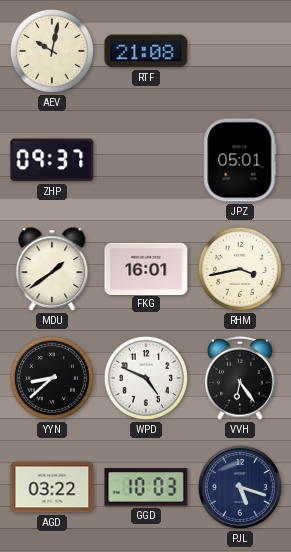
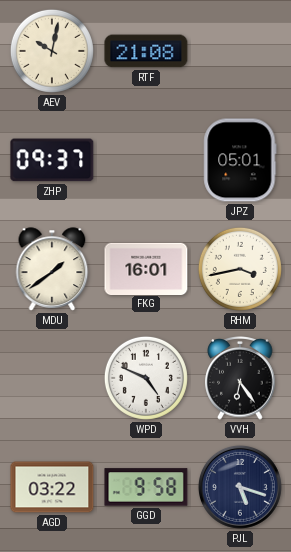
YYN: 8:38 -> none (52, 378)
GGD: 10:03 -> 9:58 (146, 487)
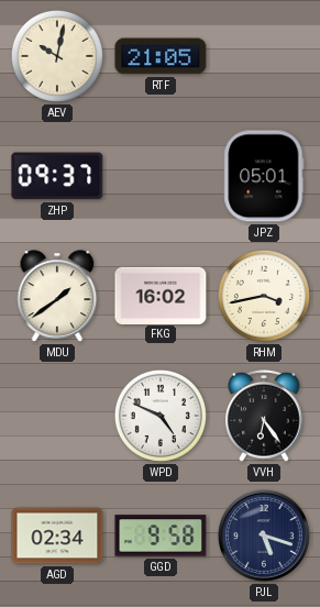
RTF: 21:08 -> 21:05 (161, 56)
FKG: 16:01 -> 16:02 (161, 295)
AGD: 03:22 -> 02:34 (57, 536)
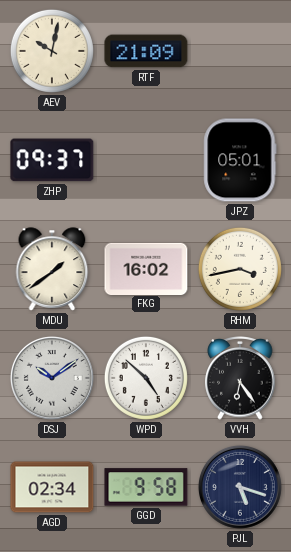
RTF: 21:05 -> 21:09 (146, 51)
DSJ: none -> 10:09 (52, 378)
WPD: 4:49 -> 4:52 (146, 378)
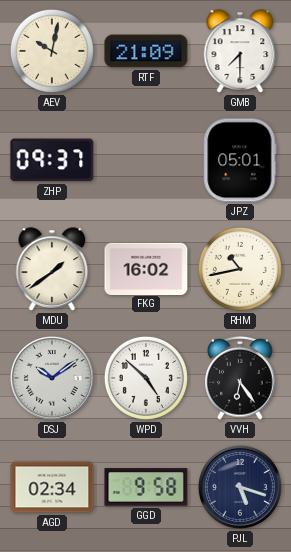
GMB: none -> 7:30 (240, 51)
RHM: 3:43 -> 10:43 (240, 269)
